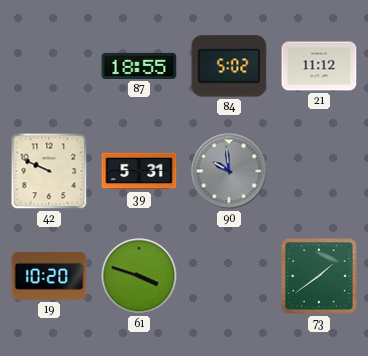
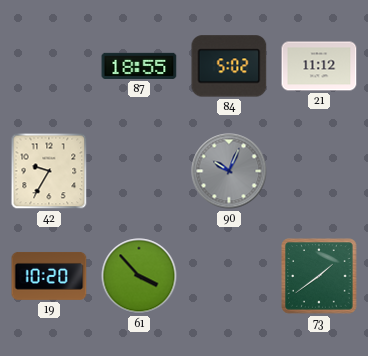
42: 9:49 -> 9:35 (49, 171)
39: 5:31 -> none (139, 171)
90: 9:59 -> 10:04 (229, 171)
61: 3:48 -> 3:53 (139, 276)
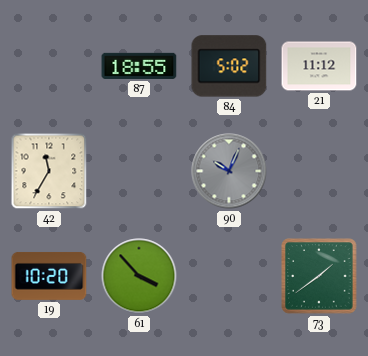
42: 9:35 -> 11:35 (49, 171)
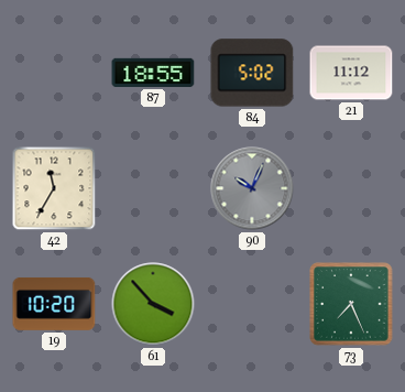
73: 1:39 -> 7:26 (351, 304)
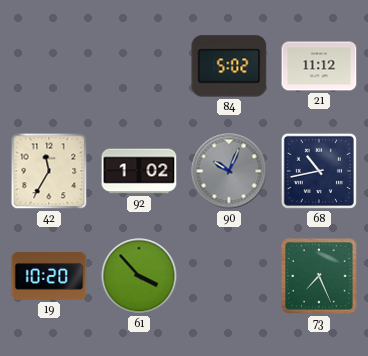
87: 18:55 -> none (153, 73)
92: none -> 1:02 (139, 171)
68: none -> 10:43 (319, 171)
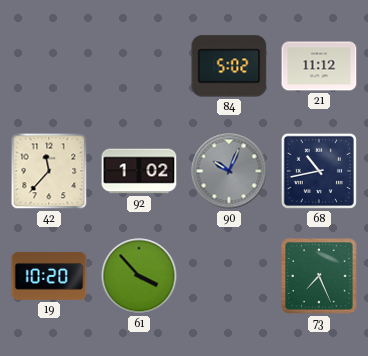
42: 11:35 -> 11:37 (49, 171)
